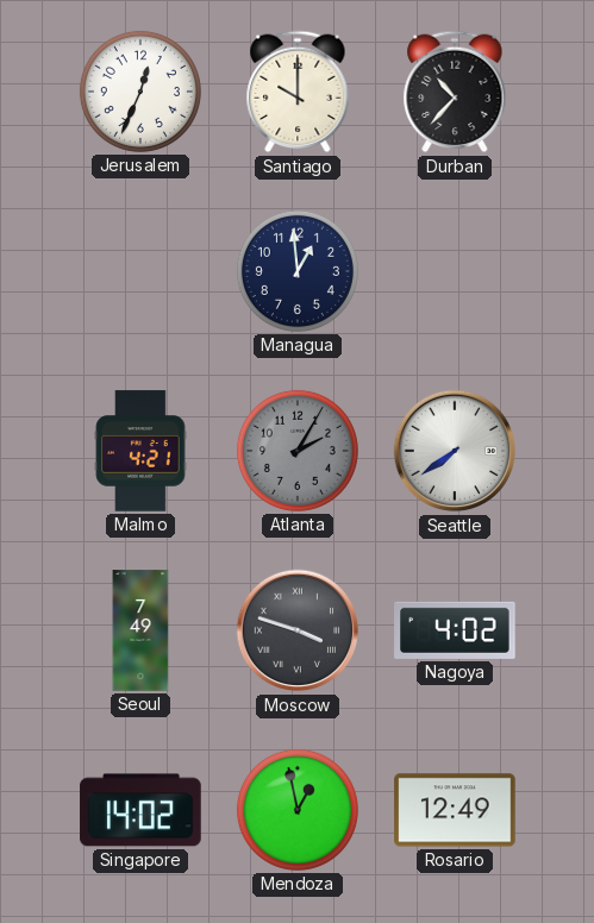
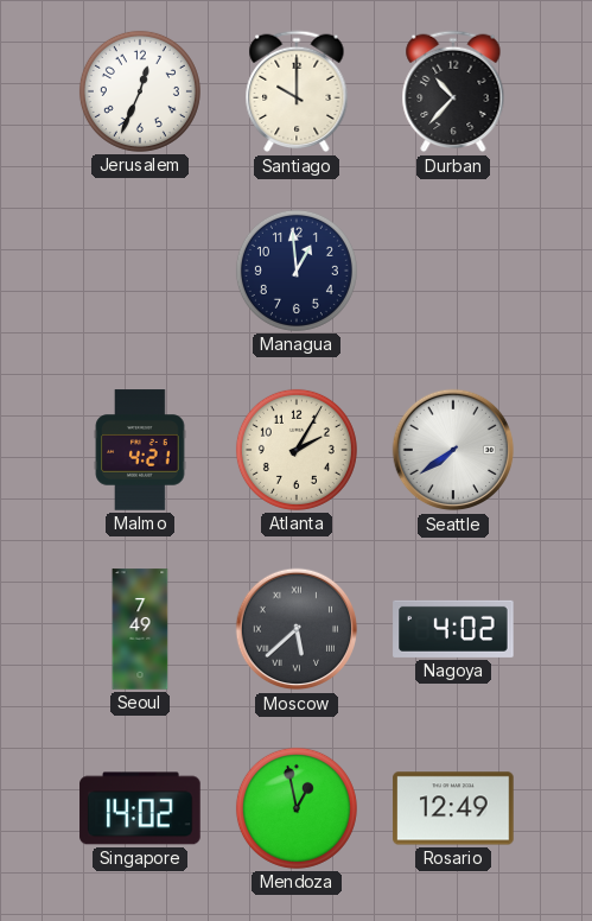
Atlanta dial: grey -> cream (297, 450)
Moscow: 3:48 -> 5:38 (297, 629)
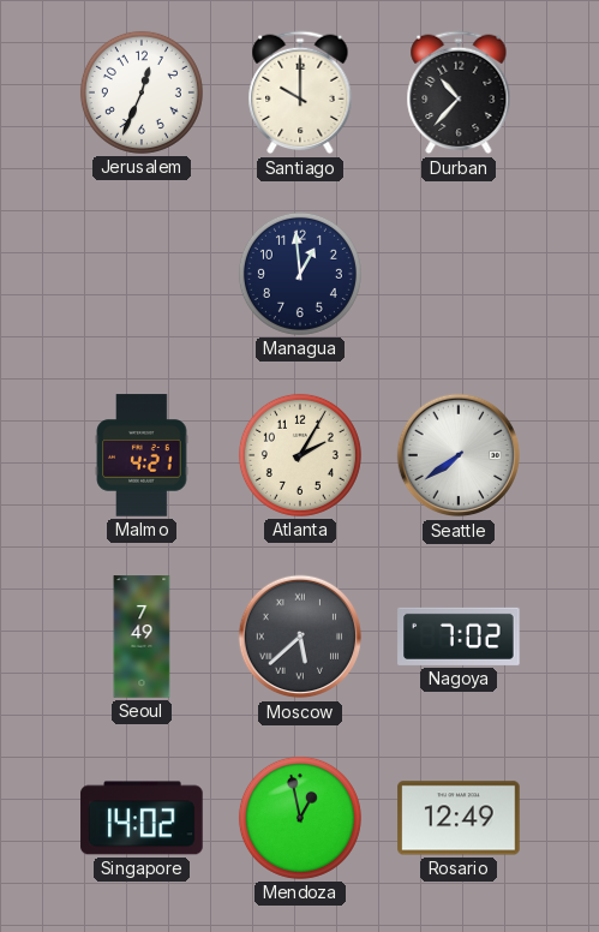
Nagoya: 4:02 -> 7:02 (459, 637)
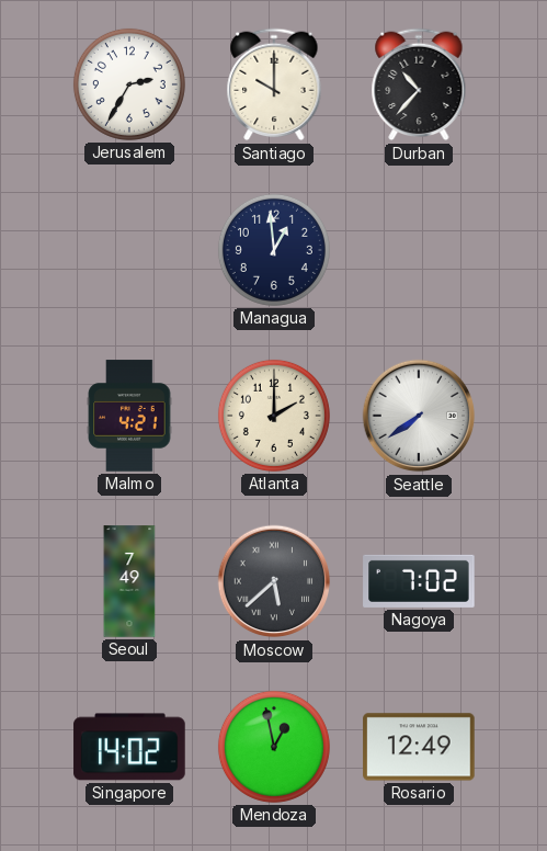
Jerusalem: 12:34 -> 2:35 (129, 84)
Atlanta: 2:05 -> 2:00 (274, 416)
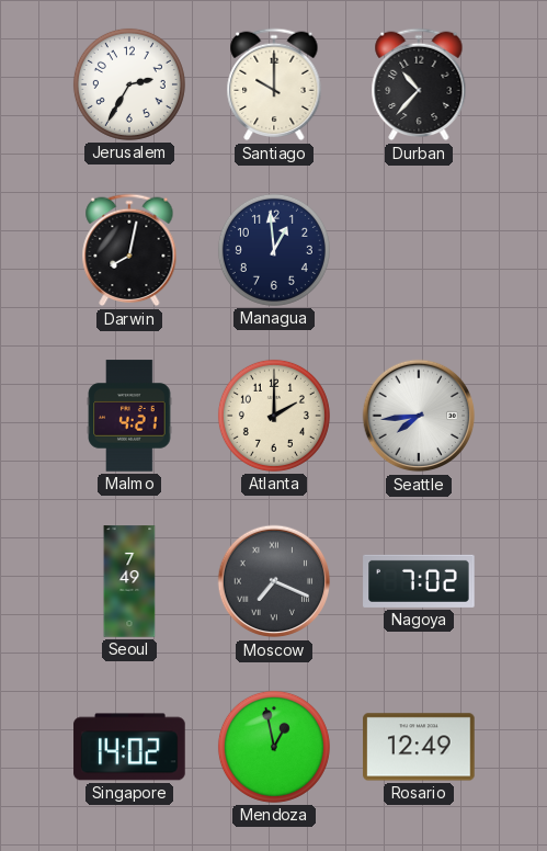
Darwin: none -> 8:02 (129, 250)
Seattle: 7:39 -> 7:44 (419, 416)
Moscow: 5:38 -> 7:19 (274, 581)
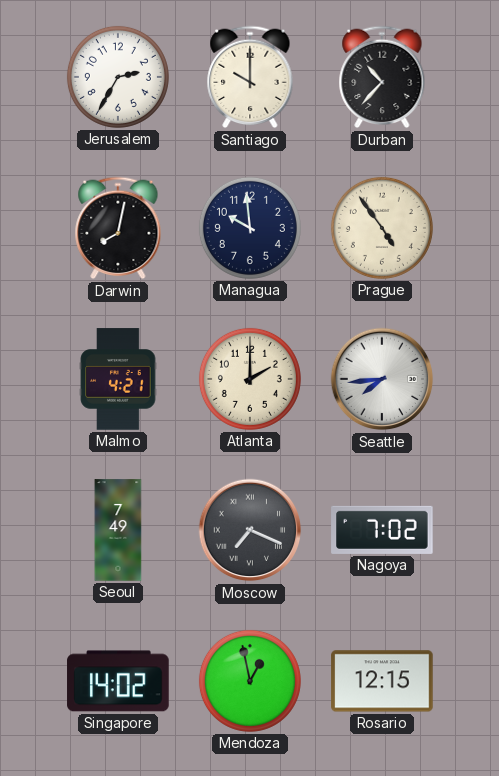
Managua: 12:59 -> 9:59 (250, 228)
Prague: none -> 4:54 (382, 228)
Rosario: 12:49 -> 12:15 (382, 681)
